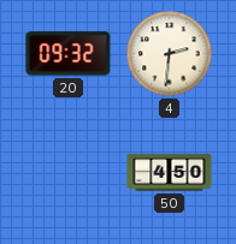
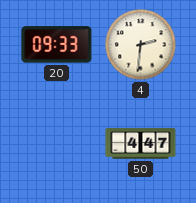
20: 09:32 -> 09:33 (57, 45)
50: 4:50 -> 4:47 (141, 144)
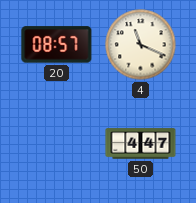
20: 09:33 -> 08:57 (57, 45)
4: 2:31 -> 11:19 (141, 45)
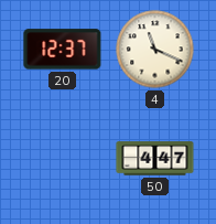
20: 08:57 -> 12:37 (63, 50)
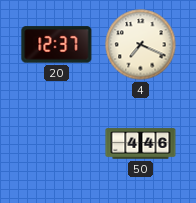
4: 11:19 -> 7:19 (141, 45)
50: 4:47 -> 4:46 (141, 144)
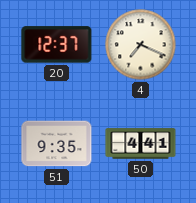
51: none -> 9:35 (57, 144)
50: 4:46 -> 4:41 (141, 144)
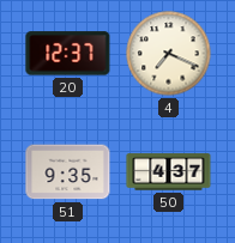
50: 4:41 -> 4:37 (169, 172)
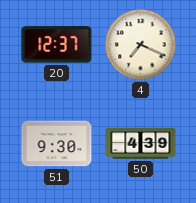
51: 9:35 -> 9:30 (57, 144)
50: 4:37 -> 4:39 (141, 144)
